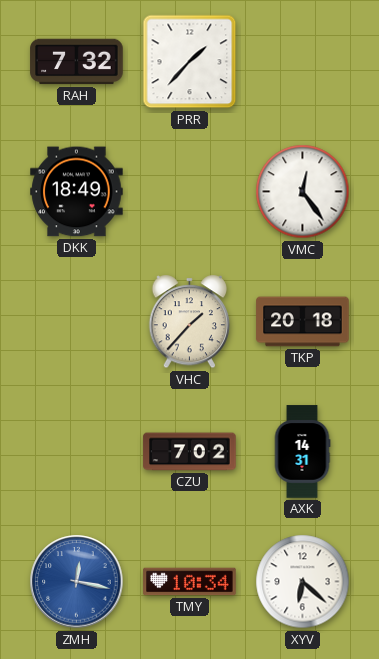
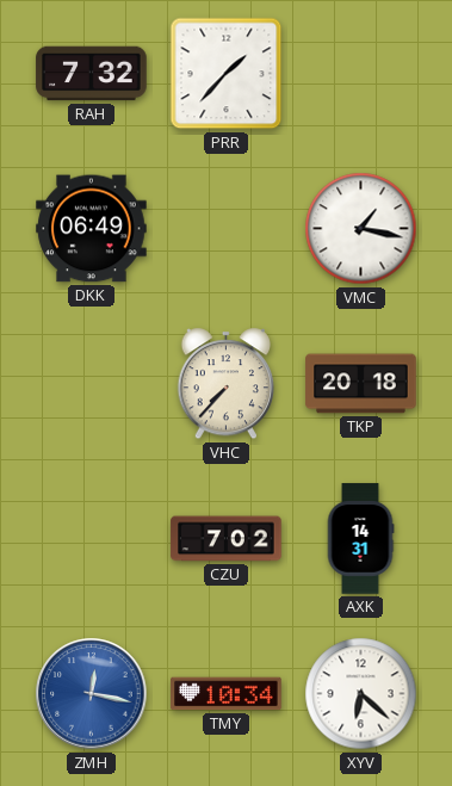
DKK: 18:49 -> 06:49 (92, 229)
VMC: 12:24 -> 1:17 (361, 229)
VHC: 1:37 -> 7:37 (225, 384)
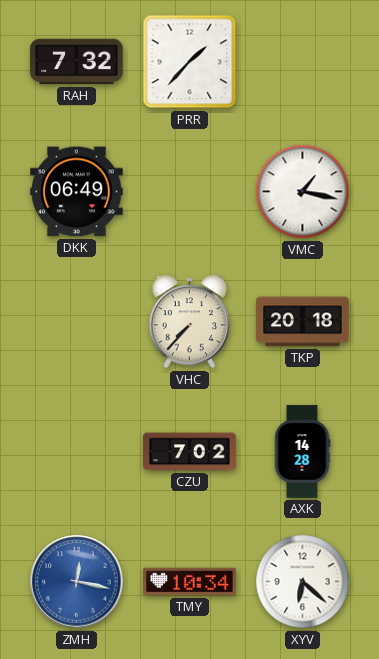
AXK: 14:31 -> 14:28 (302, 452)
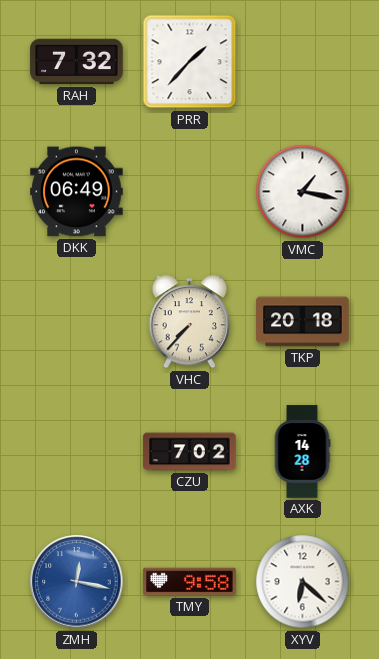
TMY: 10:34 -> 9:58 (190, 582)
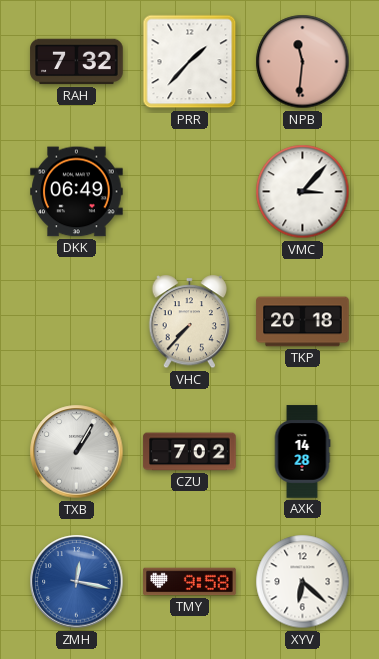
NPB: none -> 11:31 (303, 62)
VMC: 1:17 -> 3:07 (303, 192)
TXB: none -> 1:05 (77, 452)
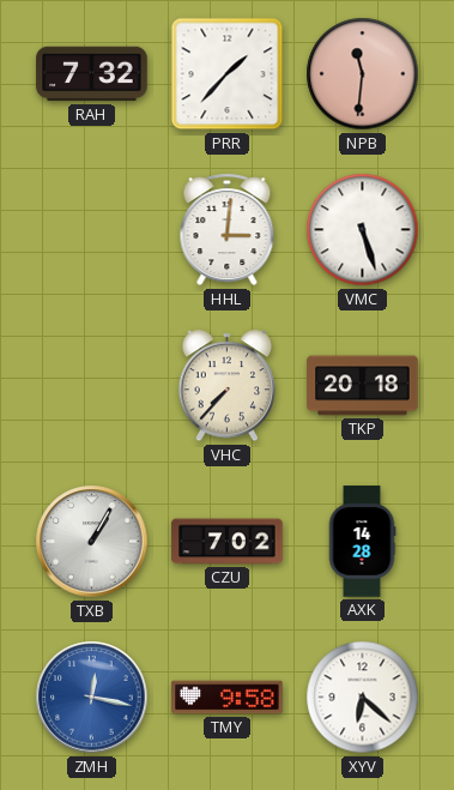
DKK: 06:49 -> none (77, 192)
HHL: none -> 3:01 (228, 230)
VMC: 3:07 -> 5:27 (363, 230)
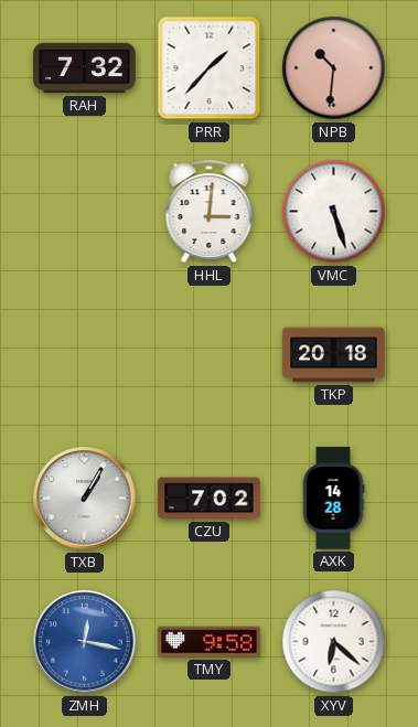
NPB: 11:31 -> 10:31 (334, 68)
VHC: 7:37 -> none (226, 386)
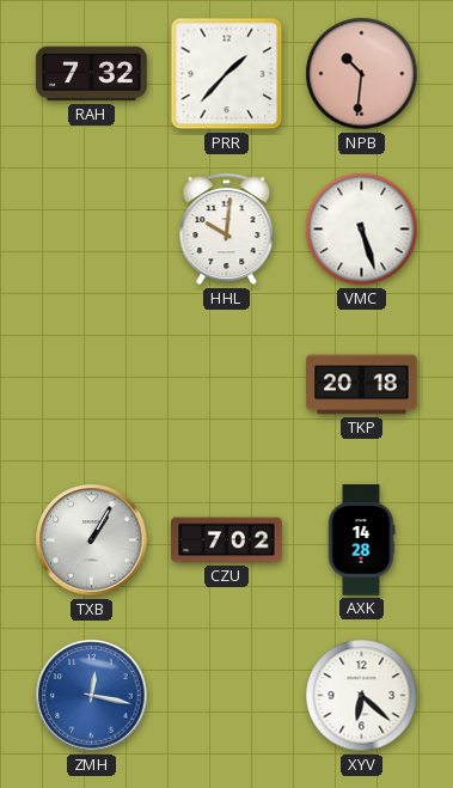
HHL: 3:01 -> 10:01 (227, 230)
TMY: 9:58 -> none (210, 642)
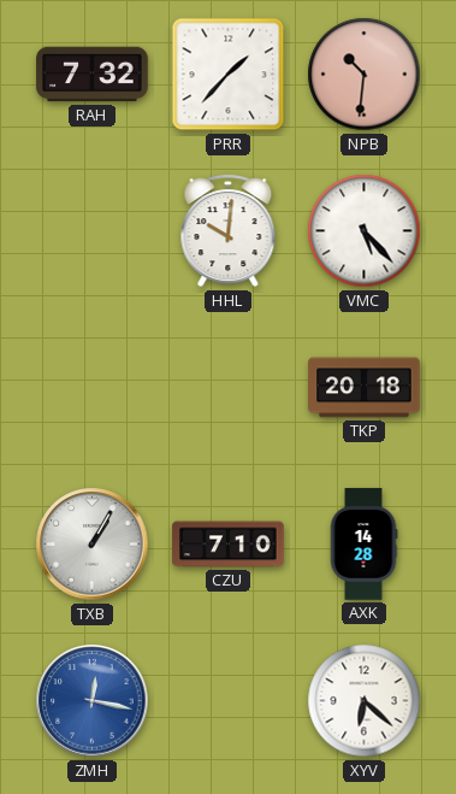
VMC: 5:27 -> 5:23 (365, 231)
CZU: 7:02 -> 7:10 (229, 545)
